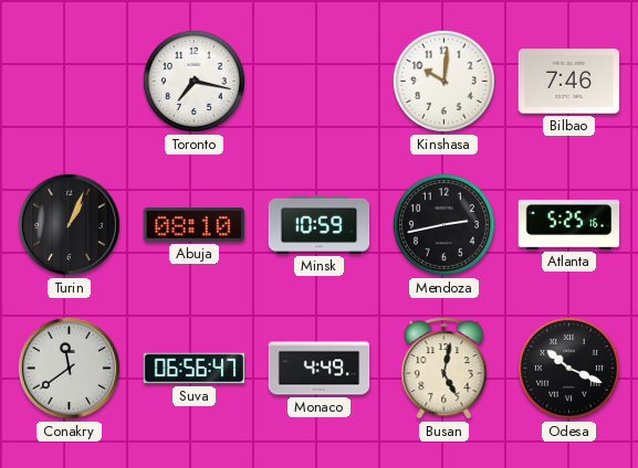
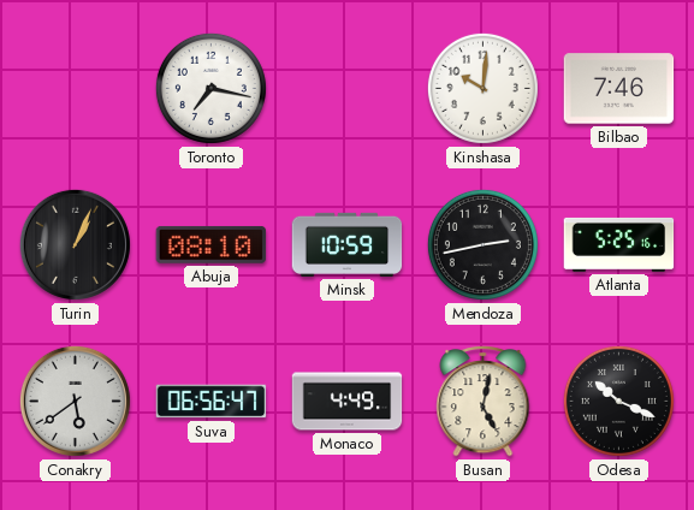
Conakry: 11:39 -> 5:39 (75, 401)
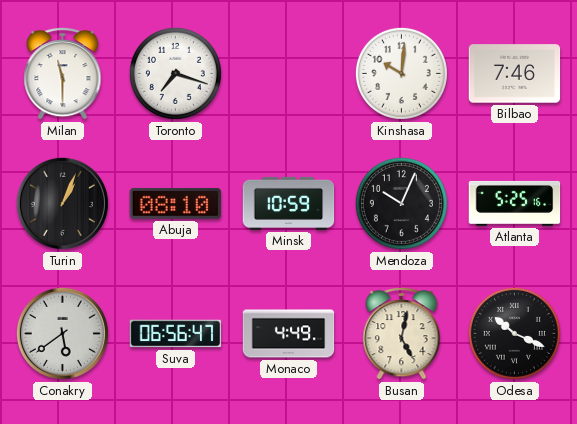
Milan: none -> 11:30 (63, 74)
Toronto: 7:17 -> 7:18 (175, 73)
Mendoza: 2:43 -> 10:04 (401, 203)
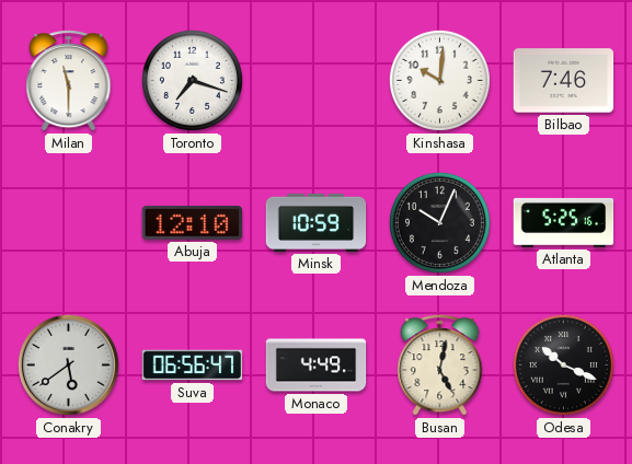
Turin: 1:04 -> none (62, 203)
Abuja: 08:10 -> 12:10 (193, 222)
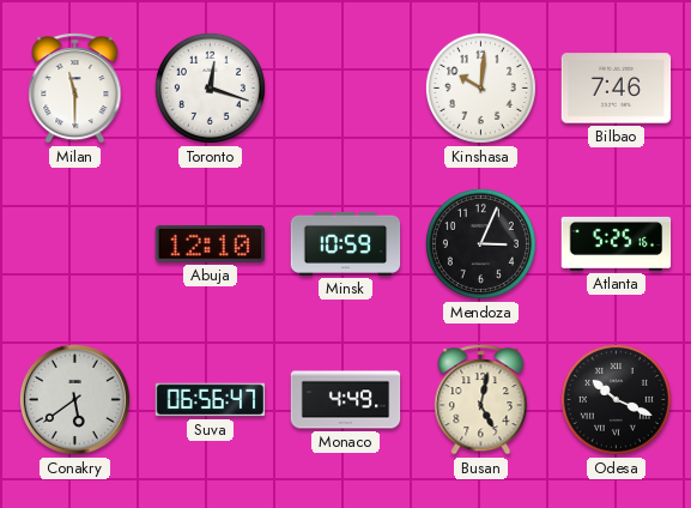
Toronto: 7:18 -> 12:18 (210, 87)
Mendoza: 10:04 -> 3:04 (480, 243)
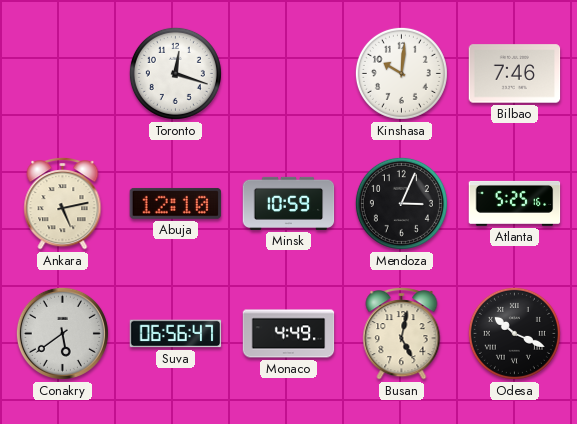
Milan: 11:30 -> none (75, 89)
Ankara: none -> 5:13 (63, 204)
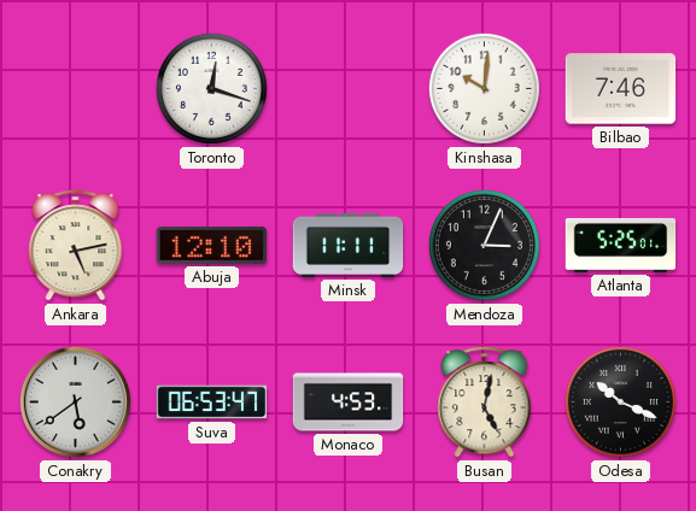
Minsk: 10:59 -> 11:11 (349, 245)
Atlanta: 5:25:16 -> 5:25:01 (621, 245)
Suva: 06:56 -> 06:53 (212, 403)
Monaco: 4:49 -> 4:53 (349, 403)
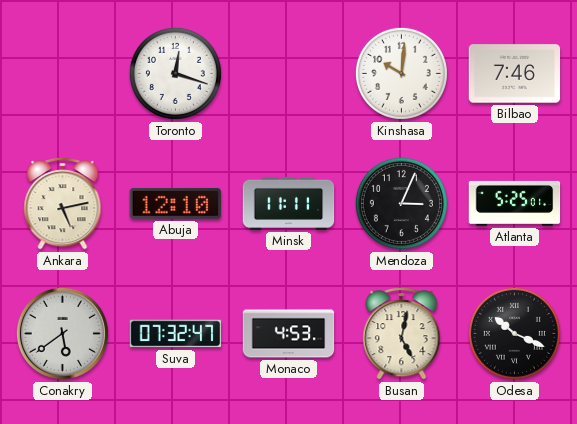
Suva: 06:53 -> 07:32 (176, 334)
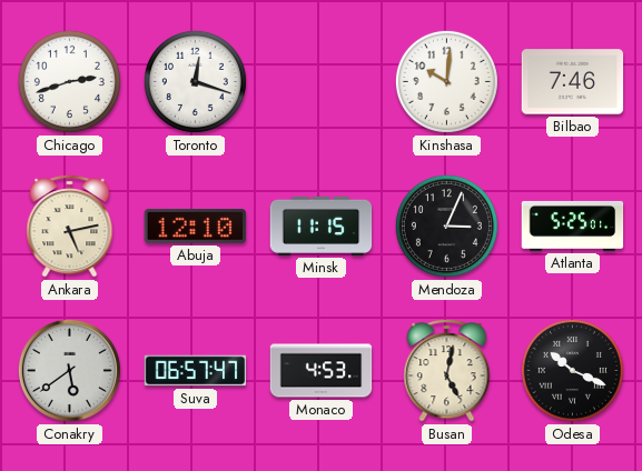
Chicago: none -> 2:42 (69, 81)
Minsk: 11:11 -> 11:15 (322, 226)
Suva: 07:32 -> 06:57 (196, 371)
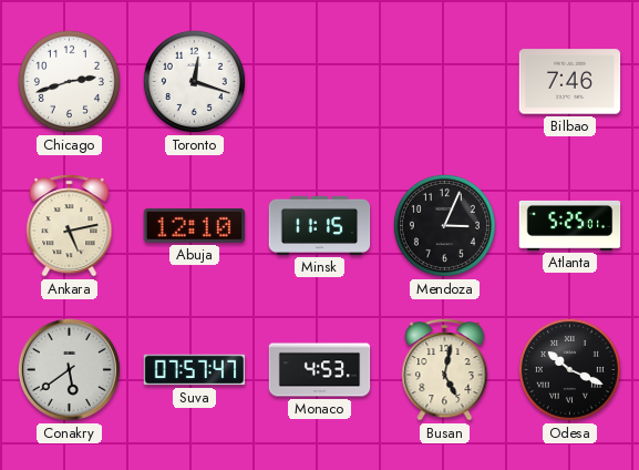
Kinshasa: 10:01 -> none (446, 81)
Suva: 06:57 -> 07:57 (195, 370)
